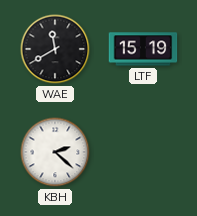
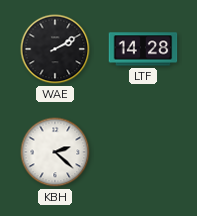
WAE: 11:40 -> 2:10 (55, 49)
LTF: 15:19 -> 14:28 (143, 49)
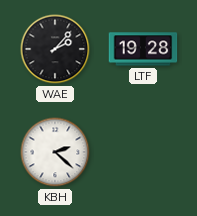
WAE: 2:10 -> 2:07 (55, 49)
LTF: 14:28 -> 19:28 (143, 49)
